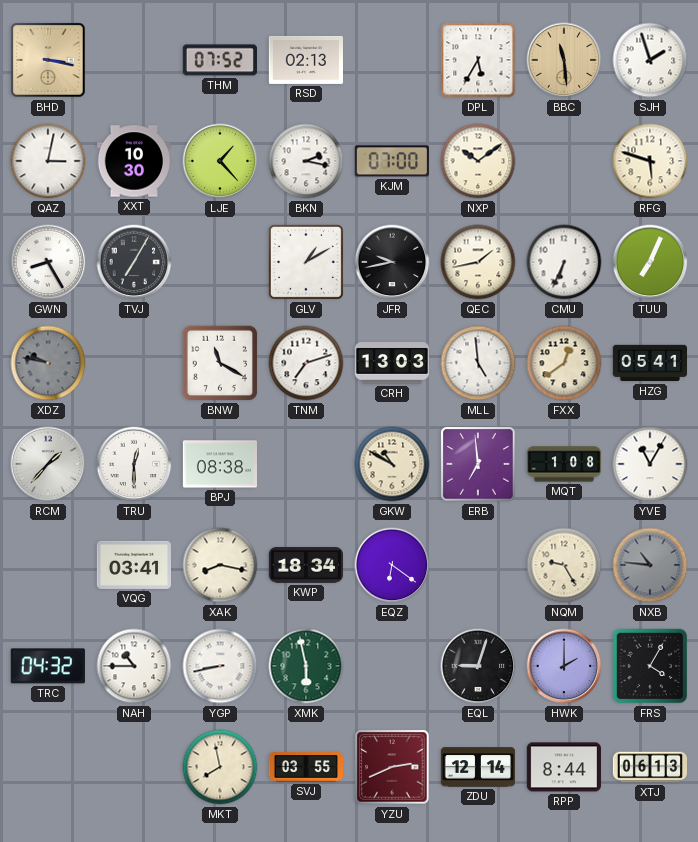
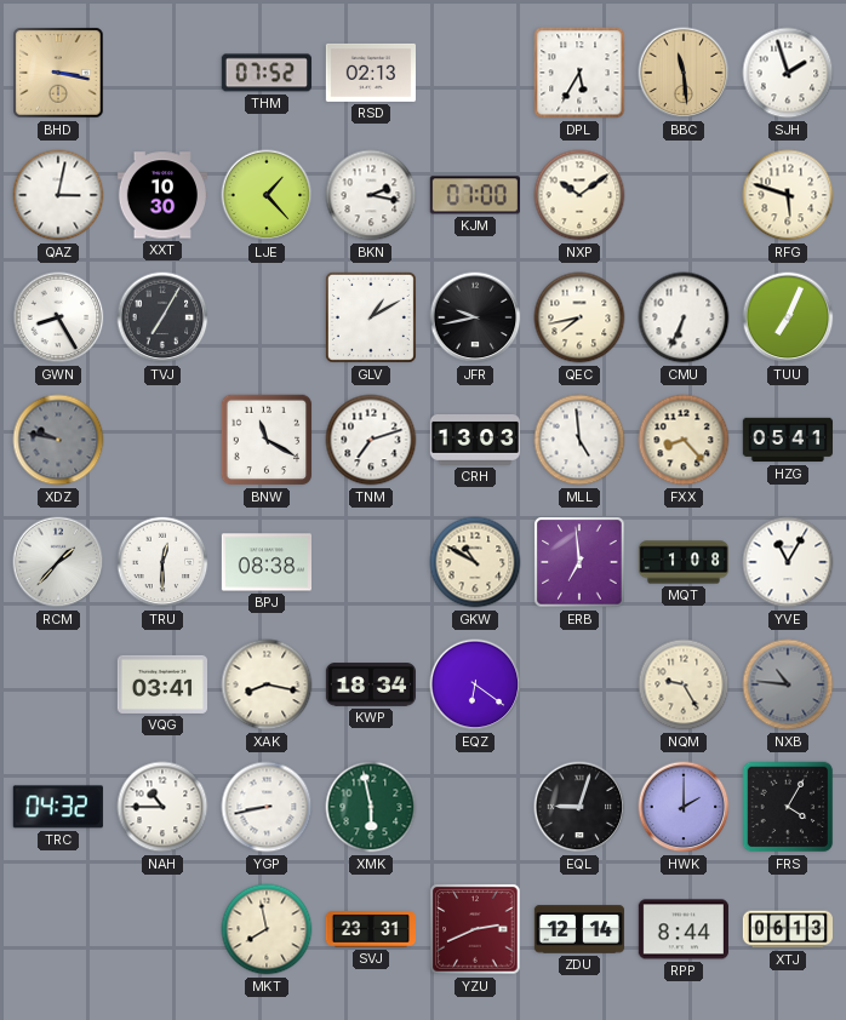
QEC: 1:43 -> 7:43 (579, 317)
FXX: 12:39 -> 8:23 (684, 440)
SVJ: 03:55 -> 23:31 (370, 929)
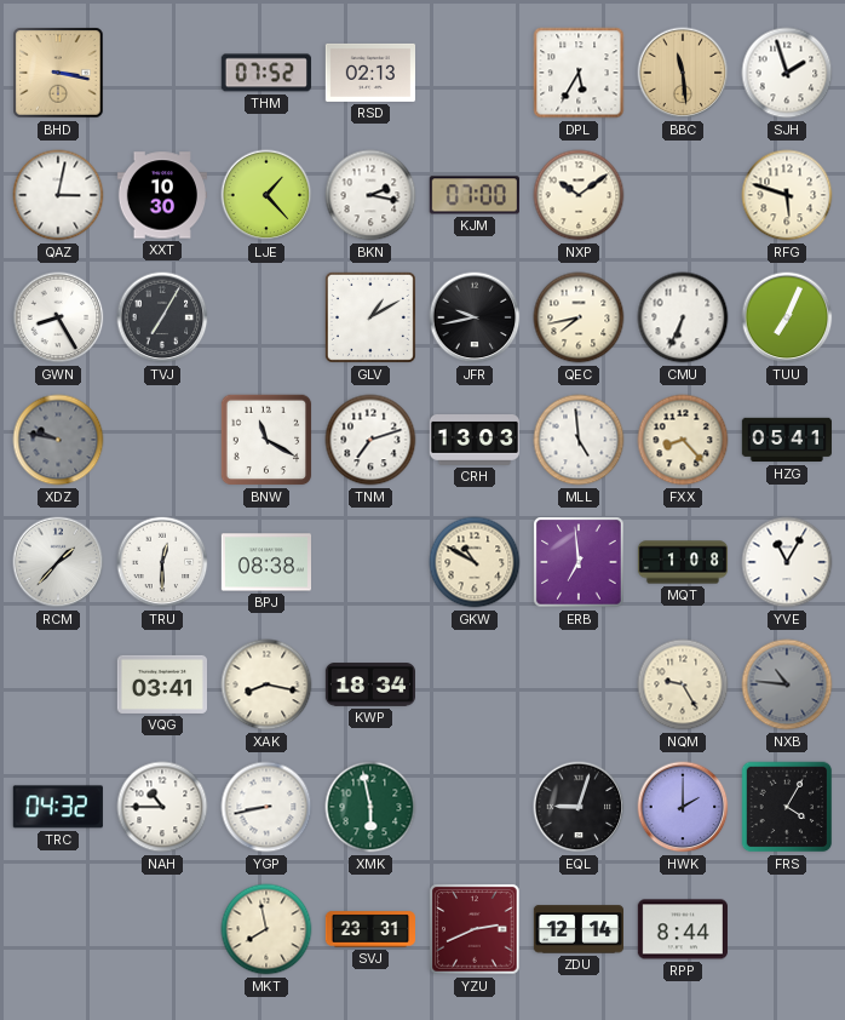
EQZ: 6:21 -> none (475, 684)
XTJ: 06:13 -> none (788, 929)
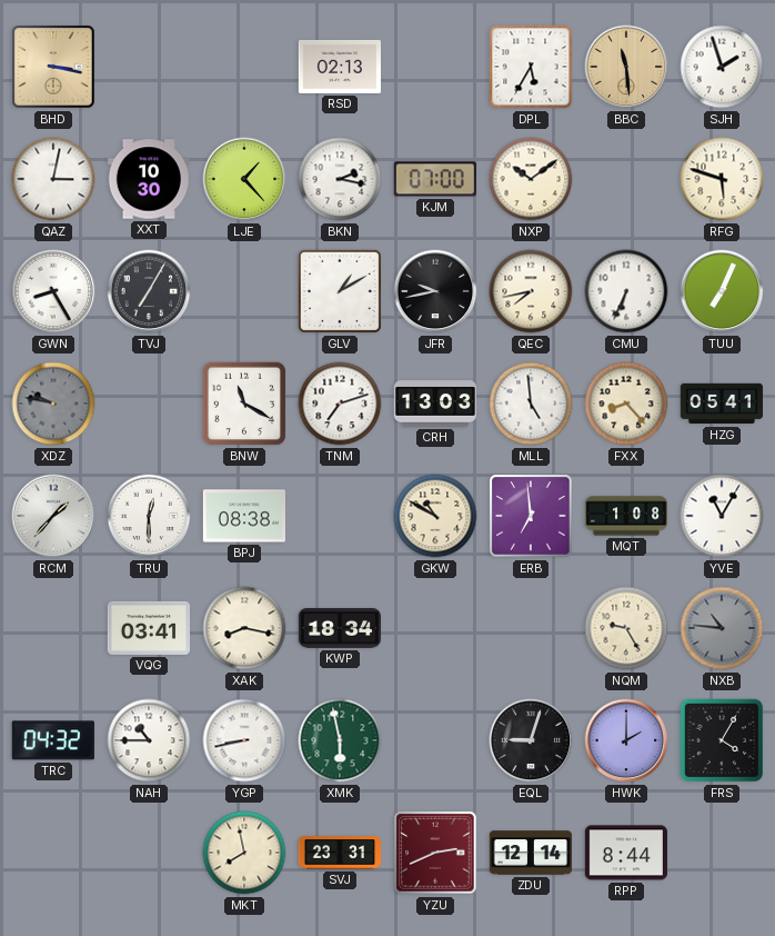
THM: 07:52 -> none (266, 73)
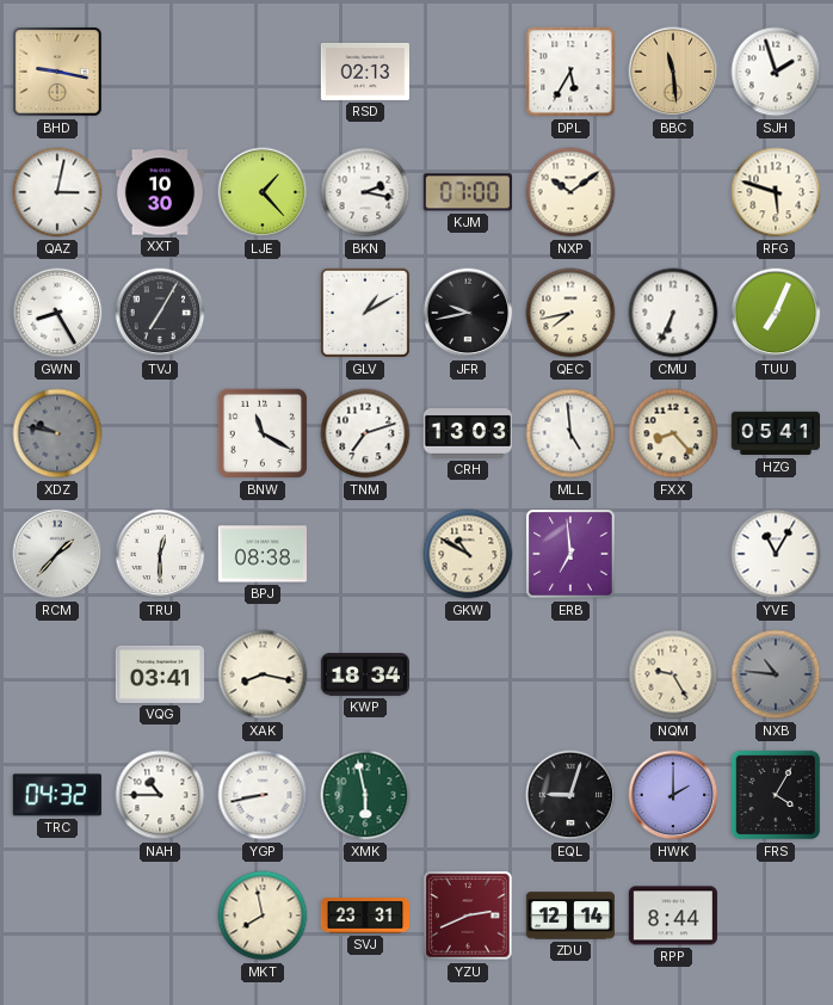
BHD: 3:17 -> 9:17 (57, 72)
MQT: 1:08 -> none (626, 516)
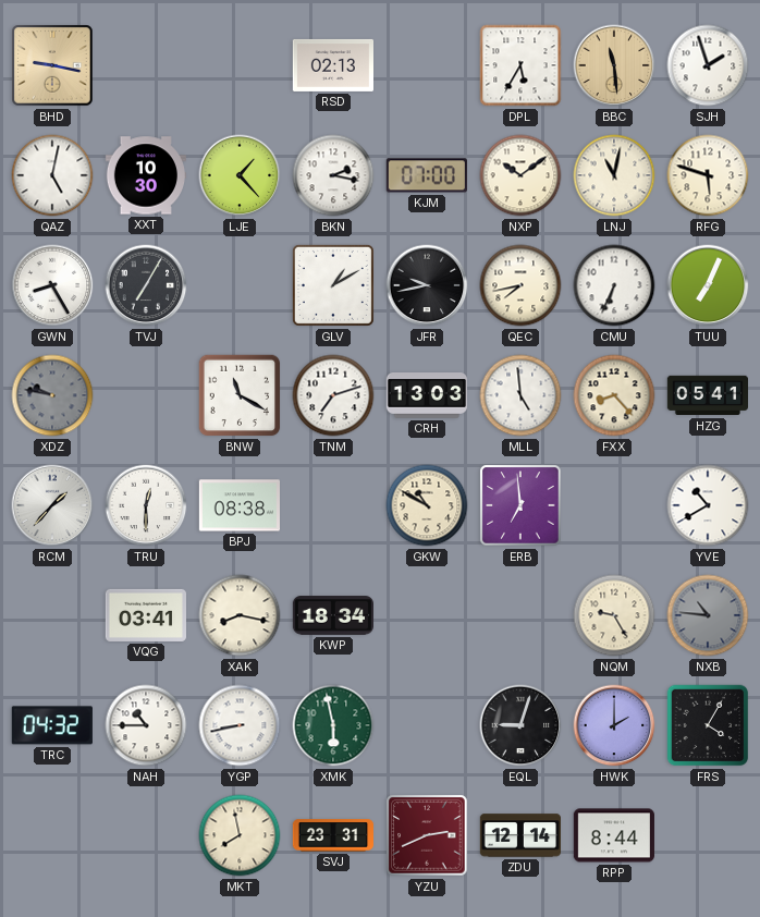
QAZ: 3:02 -> 5:02 (52, 175)
LNJ: none -> 11:02 (614, 175)
YVE: 11:05 -> 10:40 (708, 505)
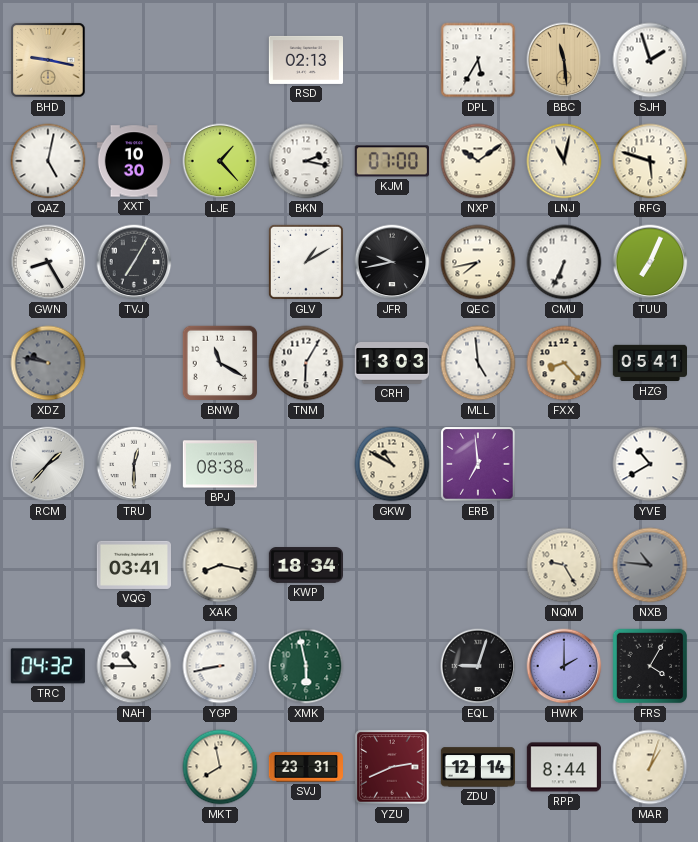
TNM: 7:12 -> 6:05 (306, 363)
MAR: none -> 1:03 (650, 767)
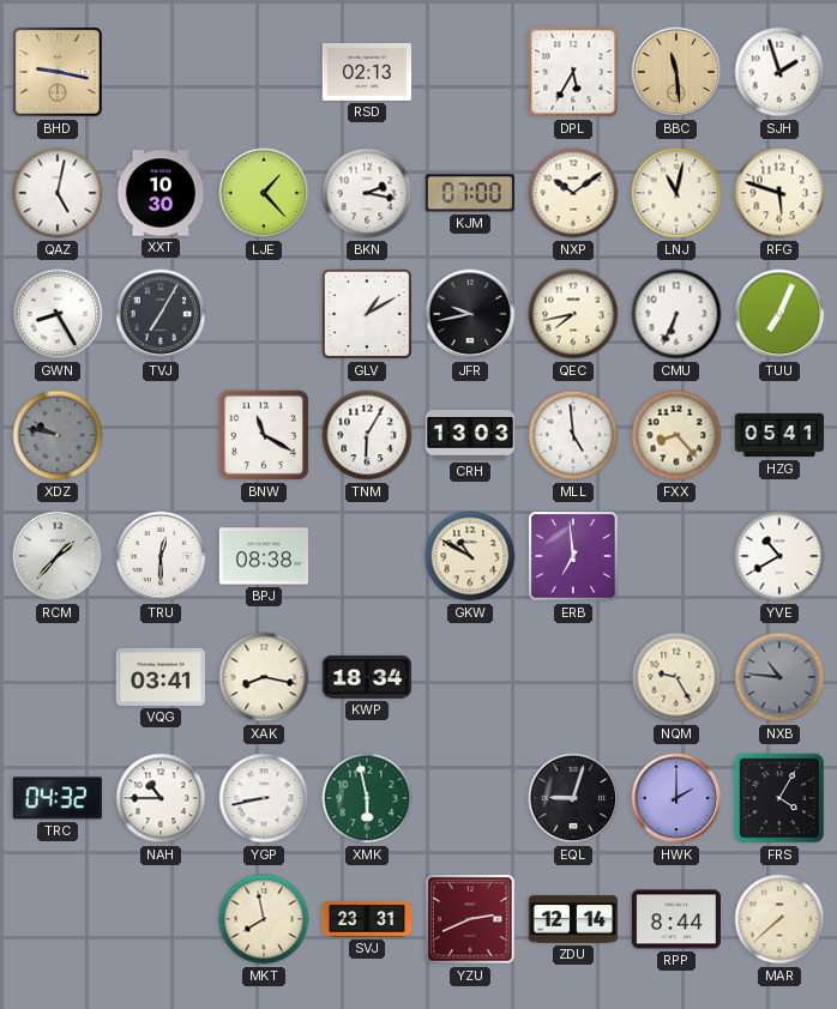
MAR: 1:03 -> 7:38 (779, 919)
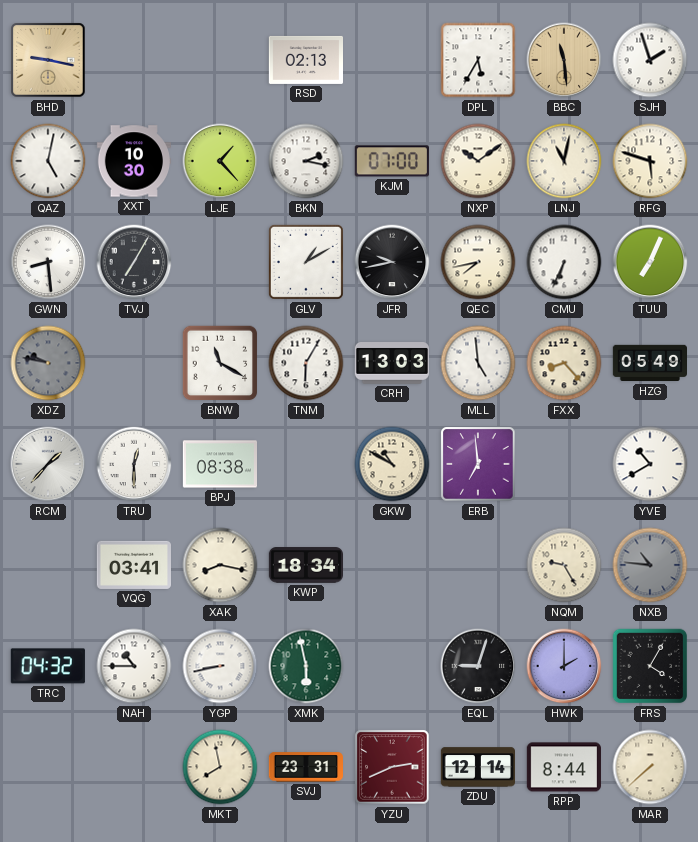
GWN: 8:25 -> 8:29 (48, 262)
HZG: 05:41 -> 05:49 (650, 363)
